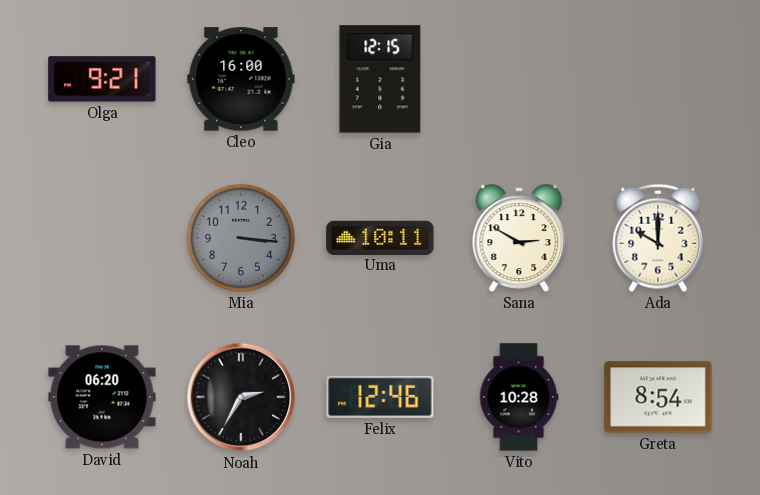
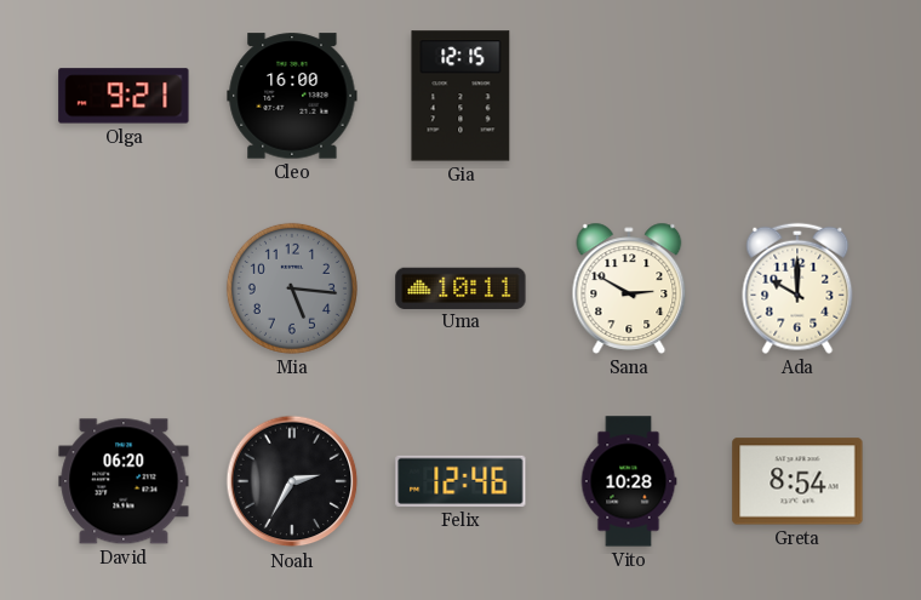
Mia: 3:16 -> 5:16 (292, 288)
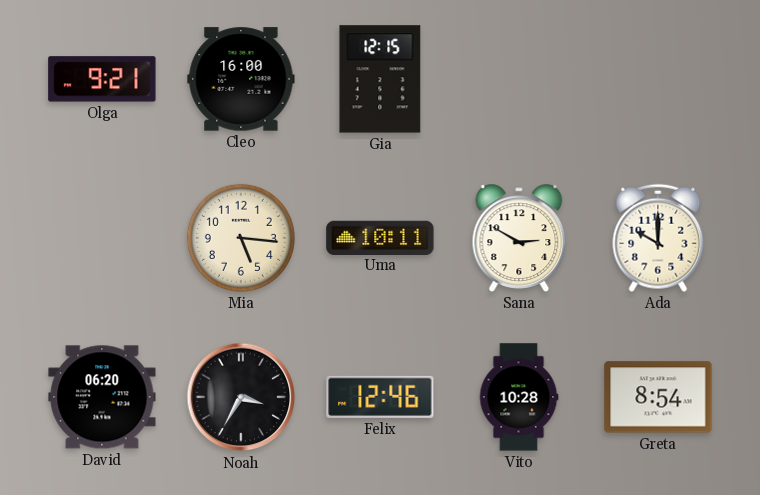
Mia dial: grey -> cream (241, 238)
Noah: 2:35 -> 3:35 (241, 397)
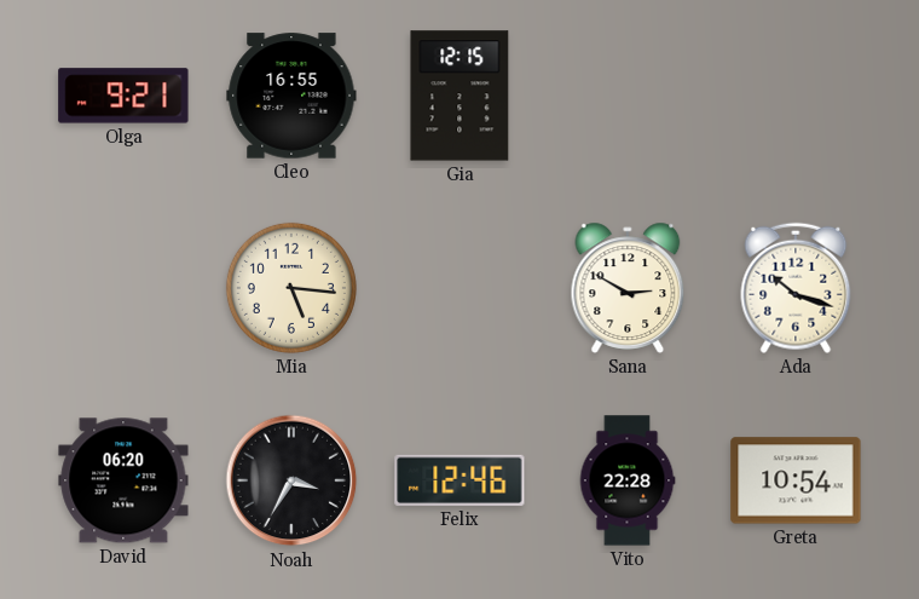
Cleo: 16:00 -> 16:55 (291, 96)
Uma: 10:11 -> none (380, 237)
Ada: 10:00 -> 10:18 (796, 288)
Vito: 10:28 -> 22:28 (628, 480)
Greta: 8:54 -> 10:54 (796, 480)
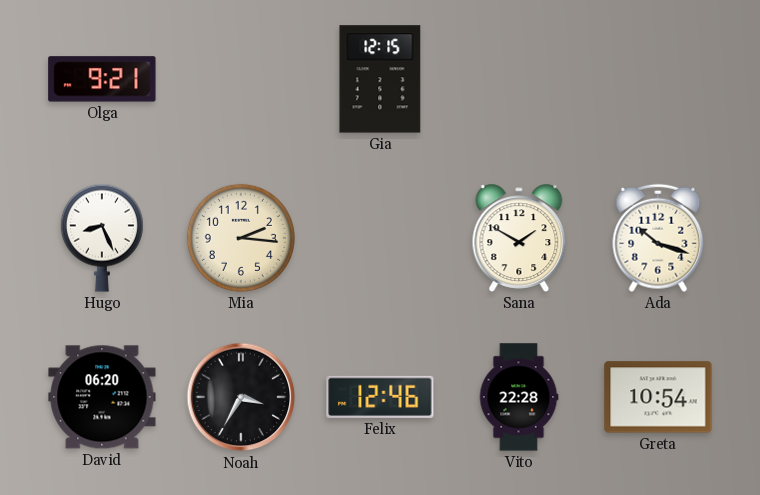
Cleo: 16:55 -> none (291, 96)
Hugo: none -> 8:26 (102, 238)
Mia: 5:16 -> 2:16 (241, 238)
Sana: 2:50 -> 1:50 (519, 238)
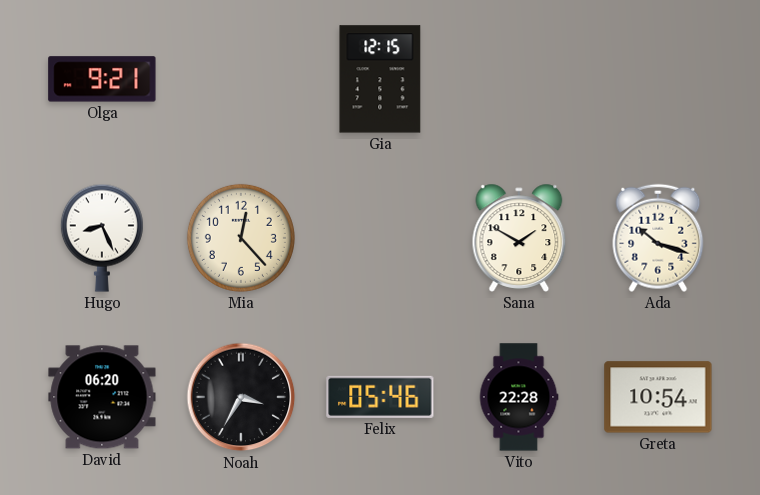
Mia: 2:16 -> 12:23 (241, 238)
Felix: 12:46 -> 05:46 (380, 397)
